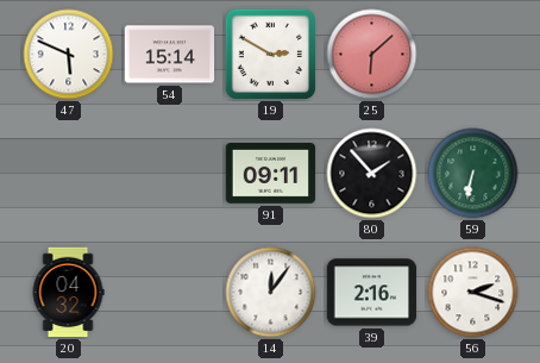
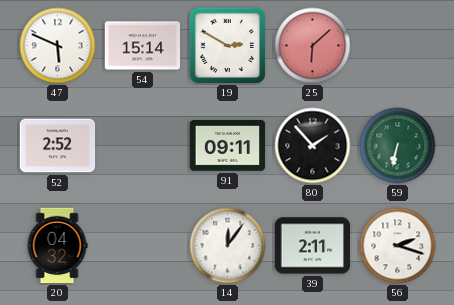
52: none -> 2:52 (58, 146)
39: 2:16 -> 2:11 (313, 246)
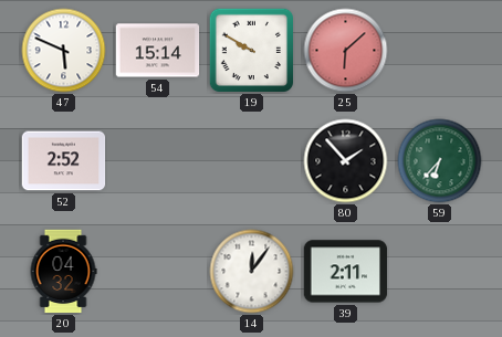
19: 2:50 -> 9:50 (251, 50)
91: 09:11 -> none (228, 146)
59: 6:32 -> 6:37 (440, 161)
56: 2:18 -> none (398, 246)
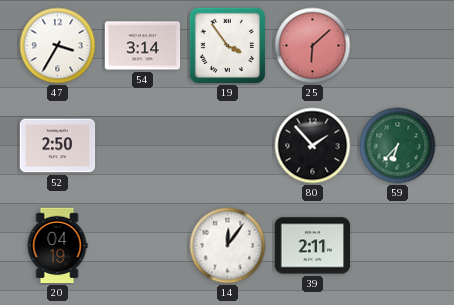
47: 5:49 -> 3:35 (58, 46)
54: 15:14 -> 3:14 (143, 46)
19: 9:50 -> 3:54 (227, 45)
52: 2:52 -> 2:50 (58, 146)
20: 04:32 -> 04:19 (57, 246)
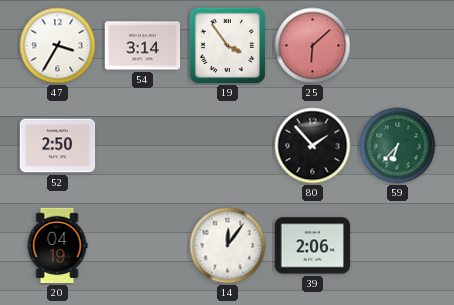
39: 2:11 -> 2:06 (313, 246)
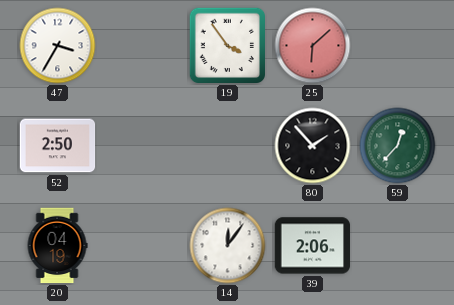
54: 3:14 -> none (143, 46)
59: 6:37 -> 12:37 (398, 146)
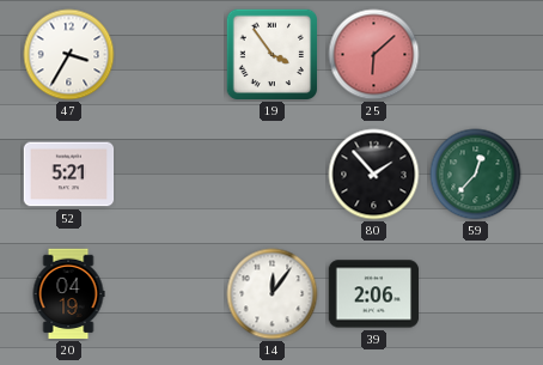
52: 2:50 -> 5:21 (69, 175)
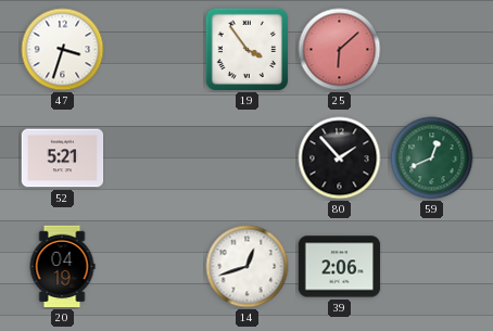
47: 3:35 -> 3:33 (63, 50)
59: 12:37 -> 12:41 (432, 158)
14: 12:06 -> 12:42 (248, 267)
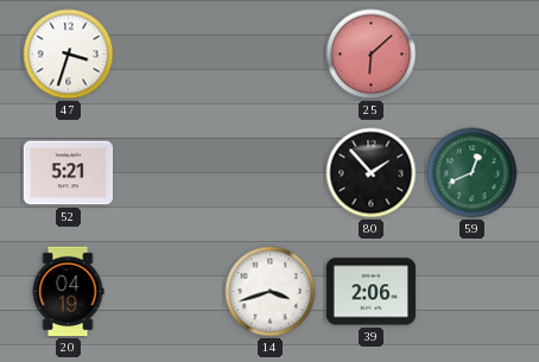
19: 3:54 -> none (246, 49)
14: 12:42 -> 3:42 (271, 292)
